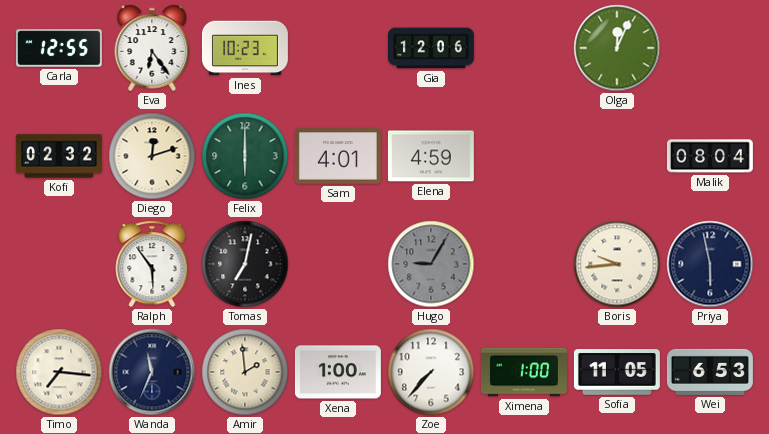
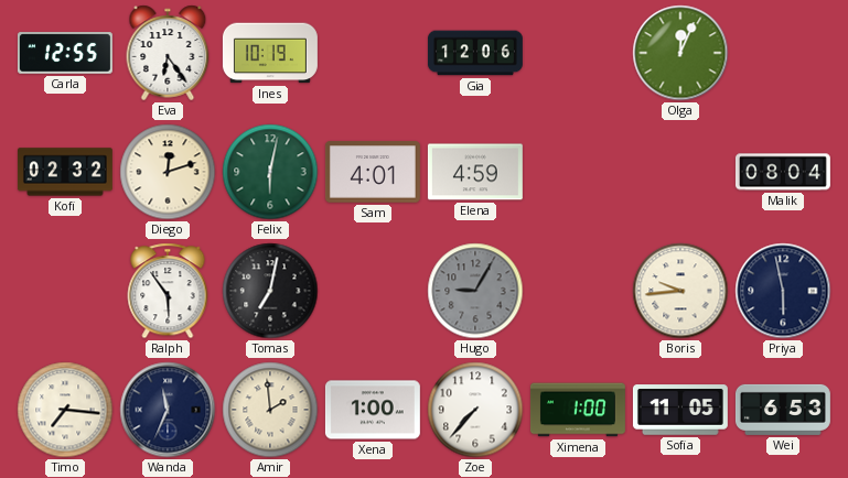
Ines: 10:23 -> 10:19 (270, 53)
Felix: 6:00 -> 6:02 (270, 172)
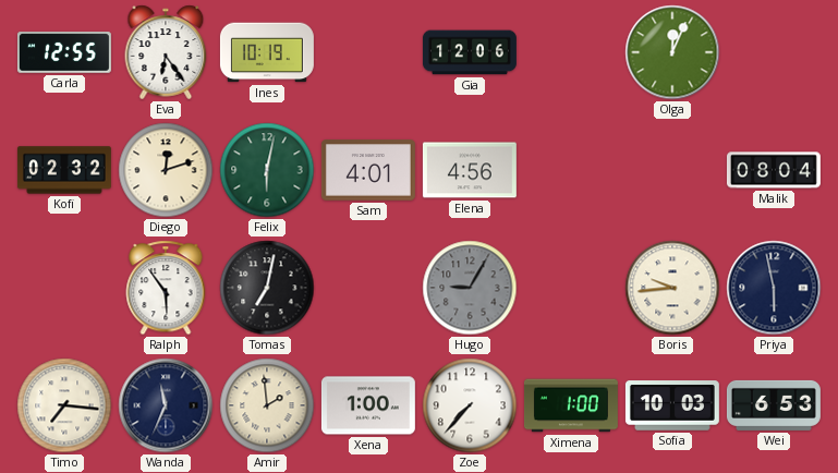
Elena: 4:59 -> 4:56 (470, 170)
Sofia: 11:05 -> 10:03 (672, 405)
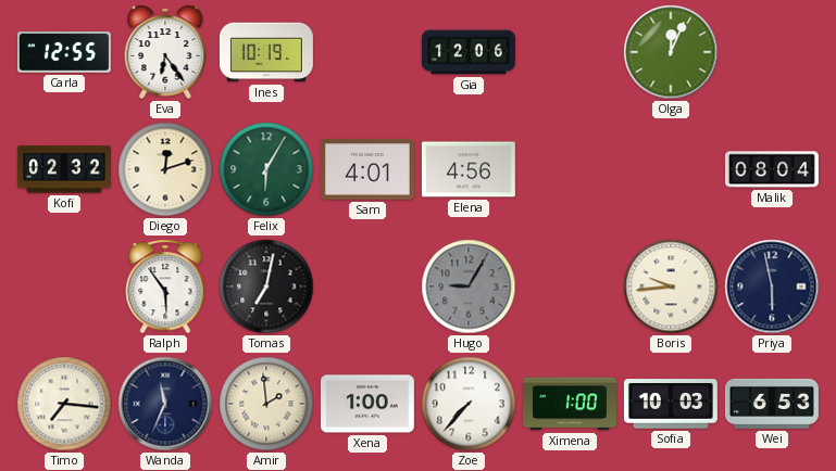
Felix: 6:02 -> 6:05 (266, 169)
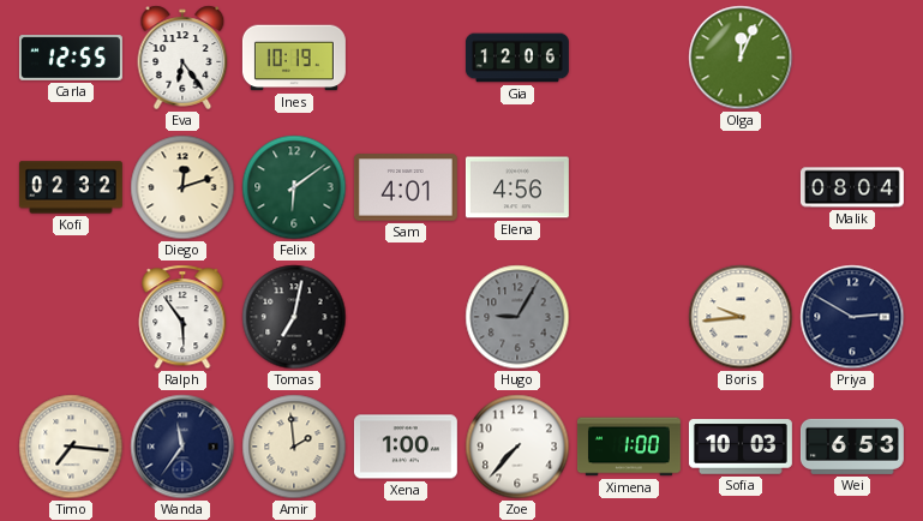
Felix: 6:05 -> 6:09 (294, 187)
Priya: 5:58 -> 2:50 (852, 317)
Wanda: 11:34 -> 11:36 (182, 447)
